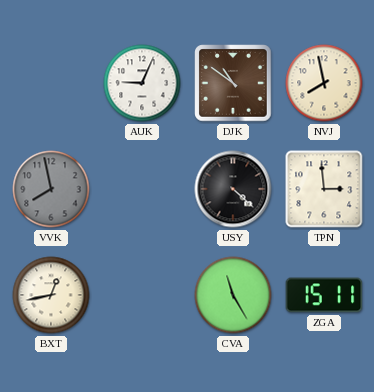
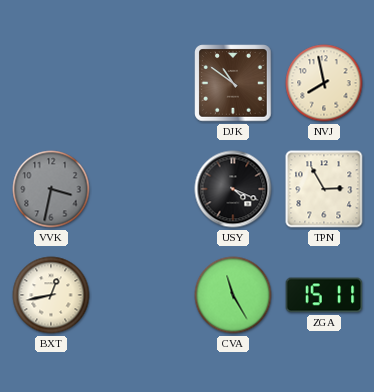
AUK: 9:04 -> none (142, 83)
VVK: 7:58 -> 3:32 (51, 189)
USY: 4:22 -> 4:19 (233, 189)
TPN: 2:59 -> 2:55 (324, 189)
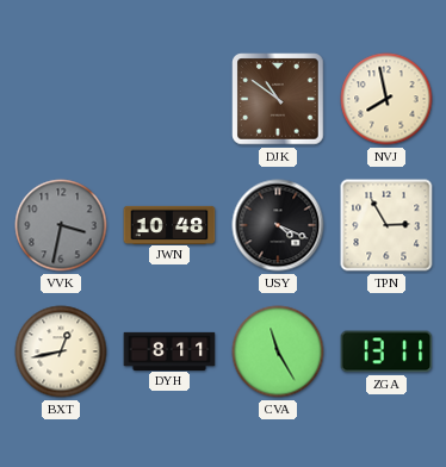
JWN: none -> 10:48 (169, 224)
DYH: none -> 8:11 (169, 350)
ZGA: 15:11 -> 13:11 (386, 351)
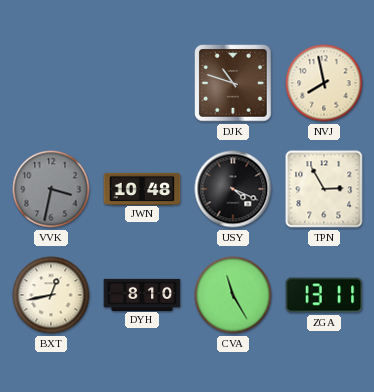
DJK: 10:51 -> 10:48 (233, 83)
DYH: 8:11 -> 8:10 (142, 294)
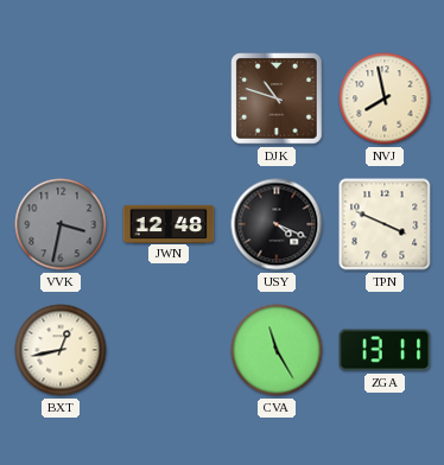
JWN: 10:48 -> 12:48 (169, 223)
TPN: 2:55 -> 3:49 (385, 224)
DYH: 8:10 -> none (142, 294)
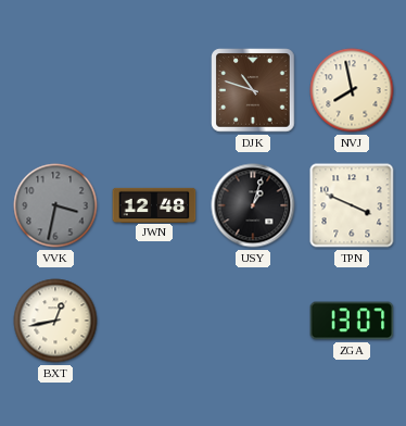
USY: 4:19 -> 1:03 (253, 205)
CVA: 11:25 -> none (277, 350)
ZGA: 13:11 -> 13:07 (352, 321)
